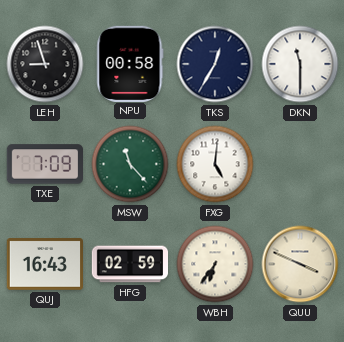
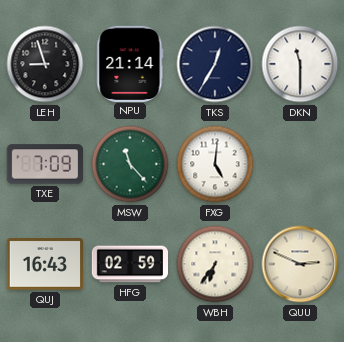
NPU: 00:58 -> 21:14 (130, 63)
QUU: 3:49 -> 2:49 (300, 264)
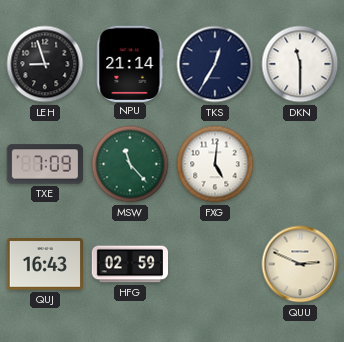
WBH: 6:36 -> none (215, 264)
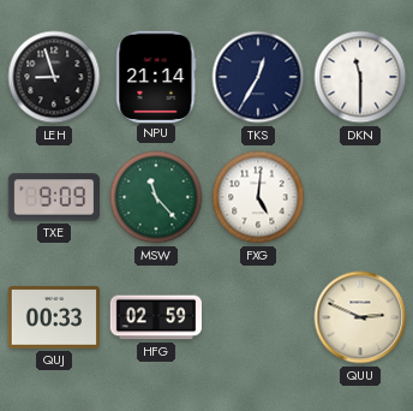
TXE: 7:09 -> 9:09 (53, 197)
QUJ: 16:43 -> 00:33 (53, 317)
